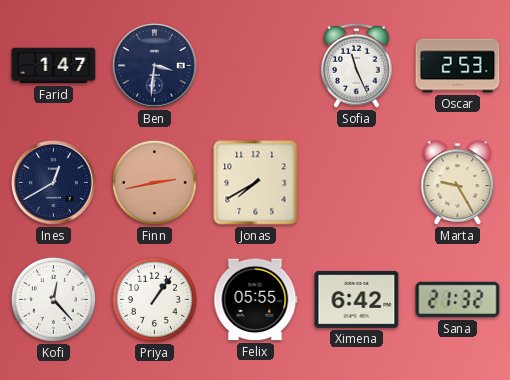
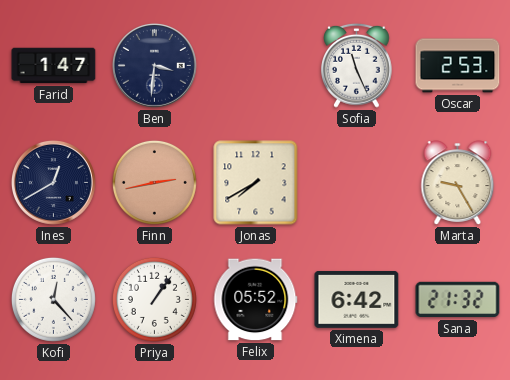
Felix: 05:55 -> 05:52 (256, 300)
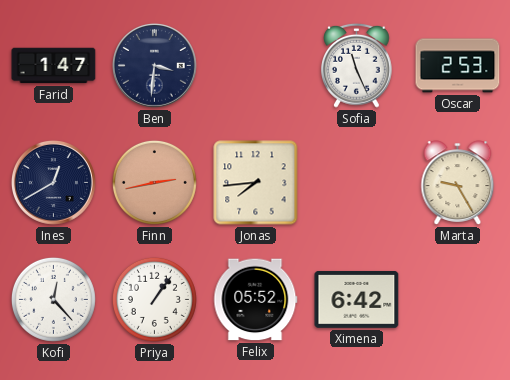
Jonas: 7:40 -> 7:44 (256, 183)
Sana: 21:32 -> none (458, 300)
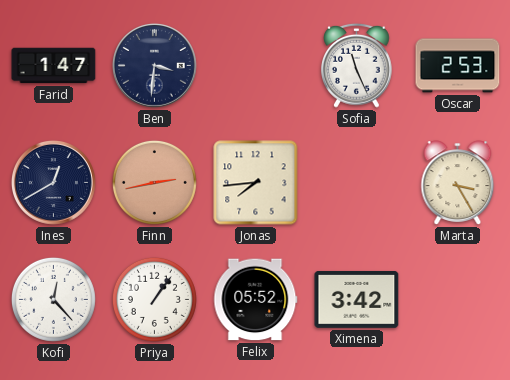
Marta: 9:25 -> 3:25 (458, 183)
Ximena: 6:42 -> 3:42 (357, 299)
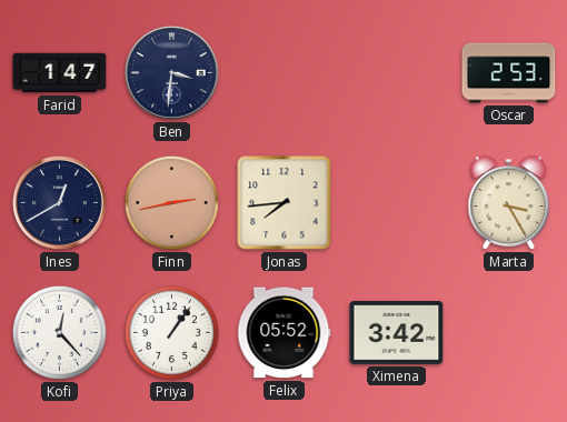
Sofia: 11:26 -> none (357, 65)
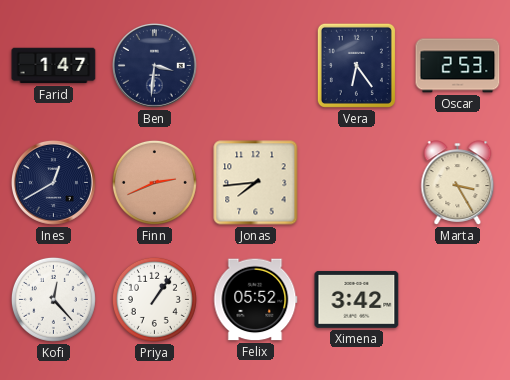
Vera: none -> 6:24 (356, 65)
Finn: 2:43 -> 2:41 (154, 182)
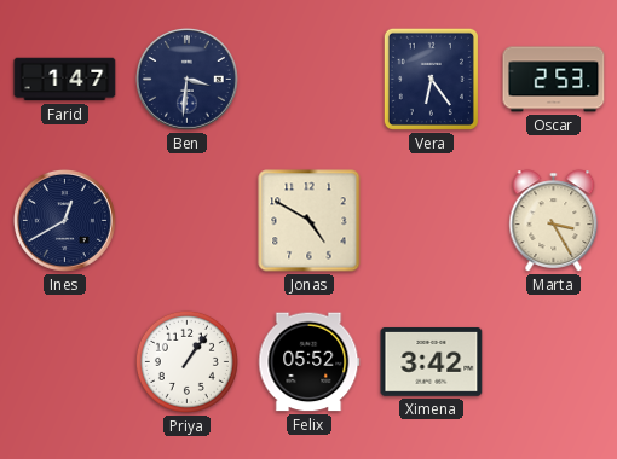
Finn: 2:41 -> none (154, 182)
Jonas: 7:44 -> 4:50 (310, 221)
Kofi: 12:23 -> none (53, 299)
